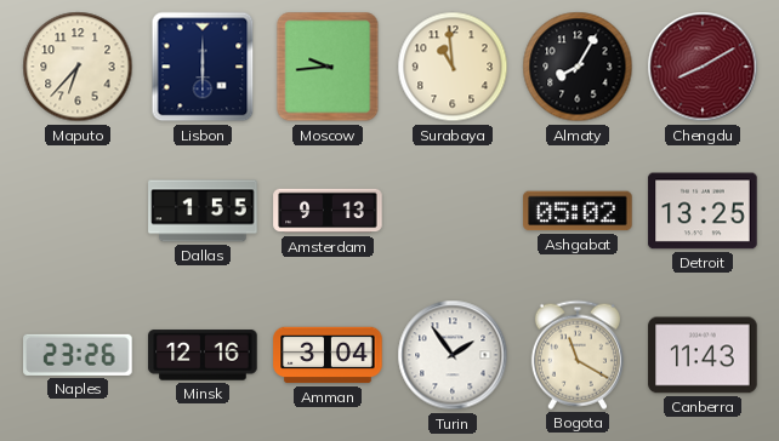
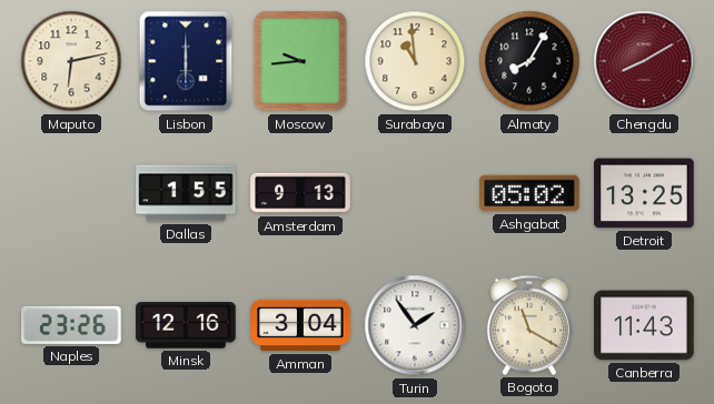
Maputo: 6:37 -> 6:13 (71, 61)
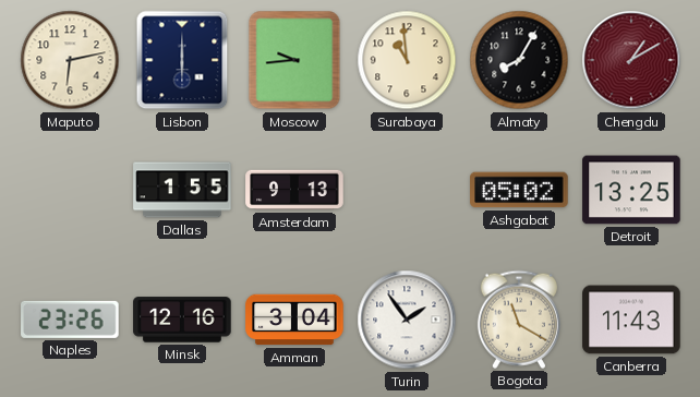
Chengdu: 8:10 -> 1:10 (631, 60)
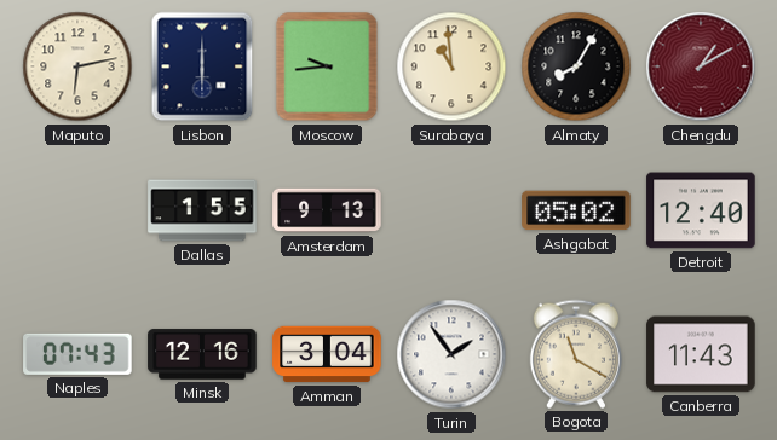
Detroit: 13:25 -> 12:40 (701, 210)
Naples: 23:26 -> 07:43 (77, 354)
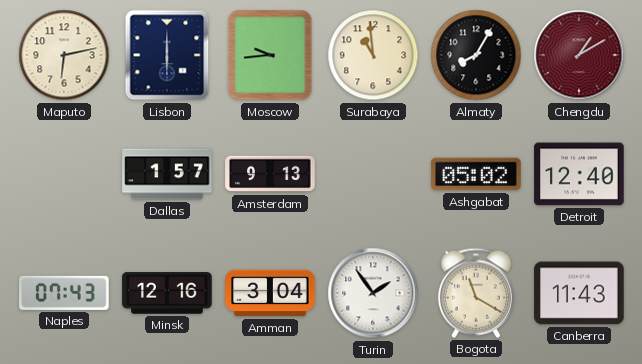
Dallas: 1:55 -> 1:57 (167, 174)
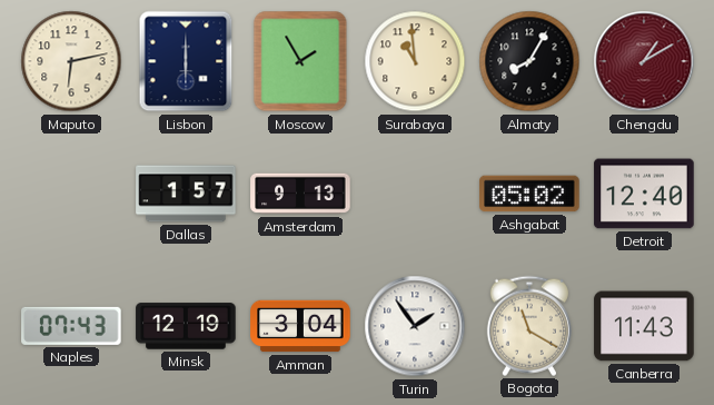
Moscow: 9:44 -> 1:55 (300, 61)
Minsk: 12:16 -> 12:19 (186, 326)
